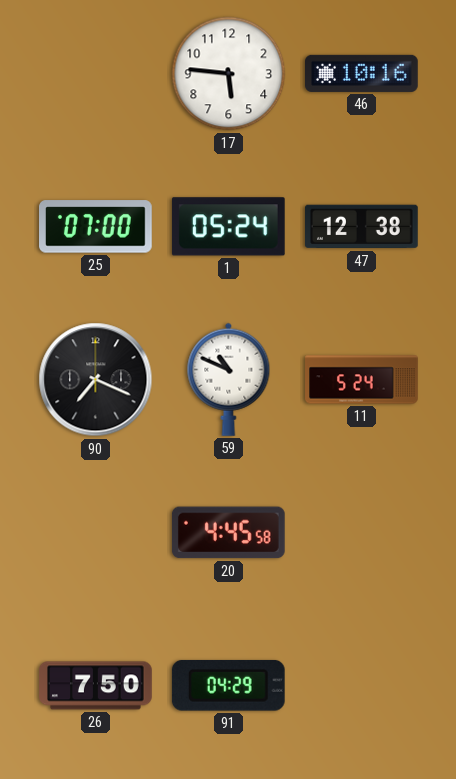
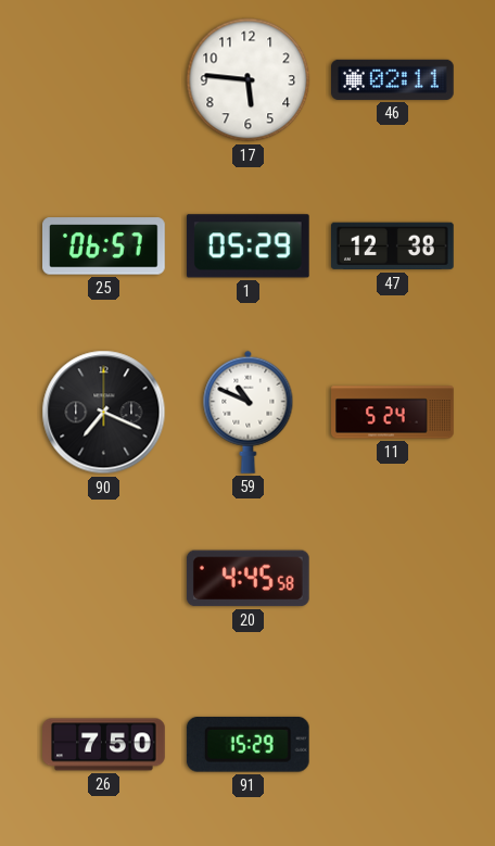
46: 10:16 -> 02:11 (393, 79)
25: 07:00 -> 06:57 (104, 247)
1: 05:24 -> 05:29 (247, 247)
91: 04:29 -> 15:29 (247, 744)
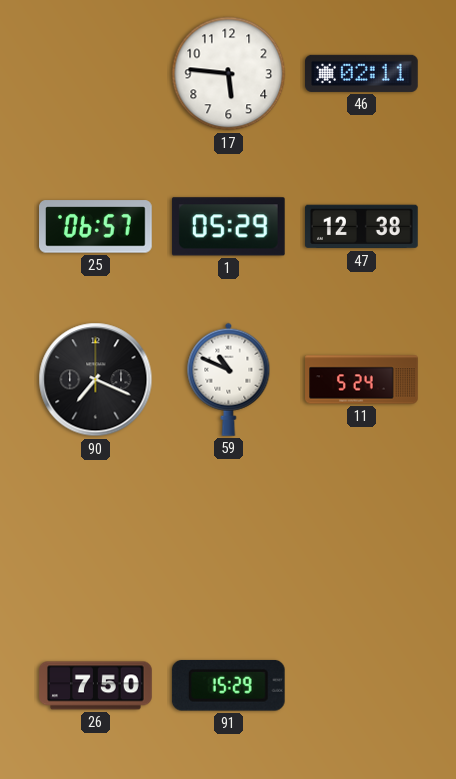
20: 4:45 -> none (247, 579)
